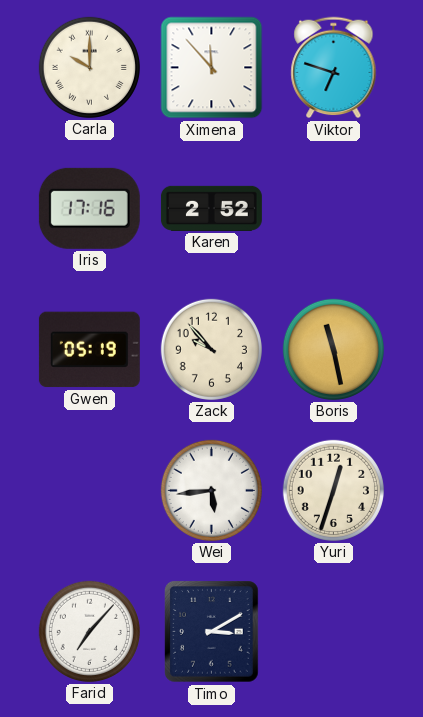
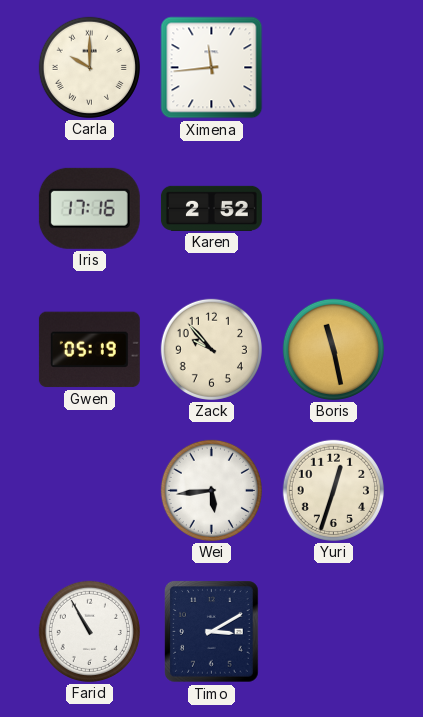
Ximena: 11:53 -> 11:44 (212, 68)
Viktor: 6:48 -> none (334, 68)
Farid: 7:07 -> 10:55 (89, 631)
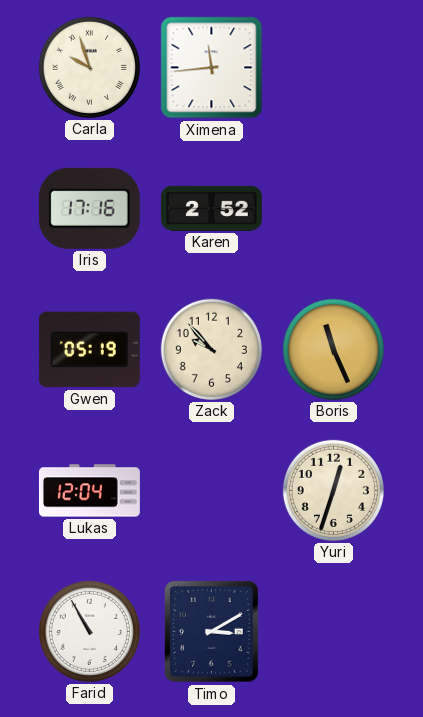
Carla: 10:00 -> 9:57 (89, 67)
Boris: 11:28 -> 11:26 (333, 349)
Lukas: none -> 12:04 (89, 491)
Wei: 5:44 -> none (211, 490)
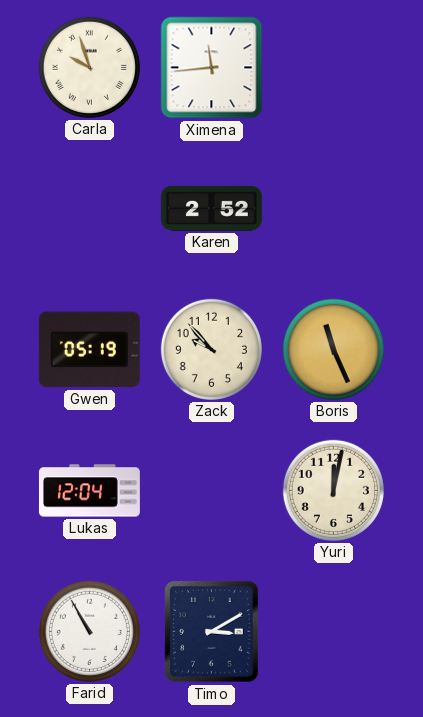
Iris: 17:16 -> none (89, 208)
Yuri: 12:33 -> 12:02 (333, 490)
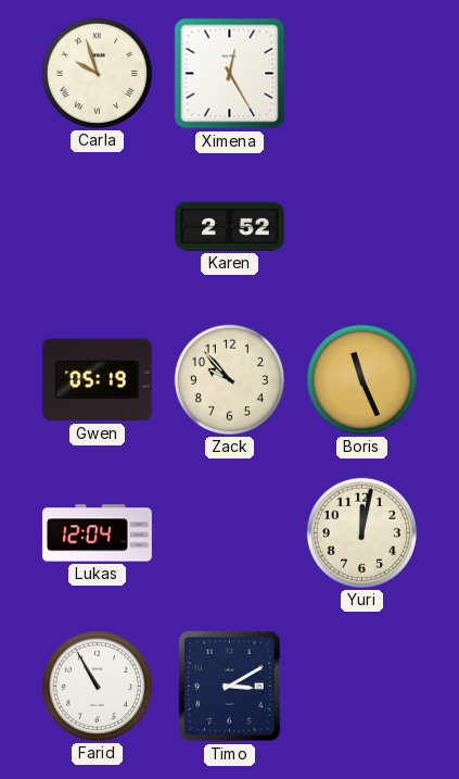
Ximena: 11:44 -> 12:25 (230, 74)
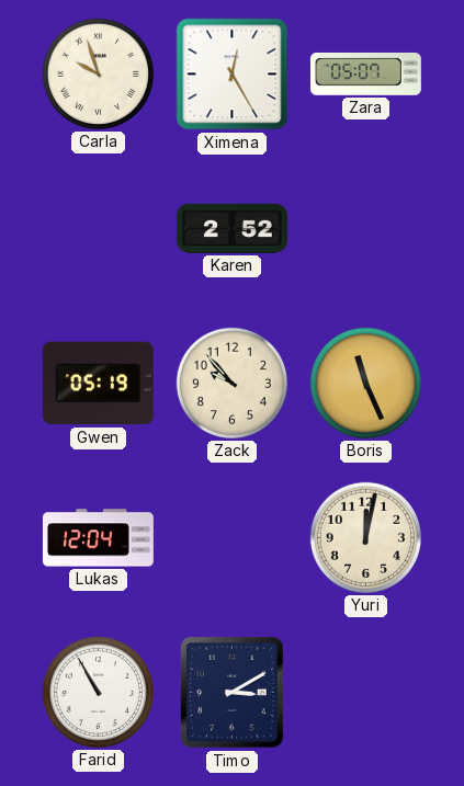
Zara: none -> 05:07 (365, 73)
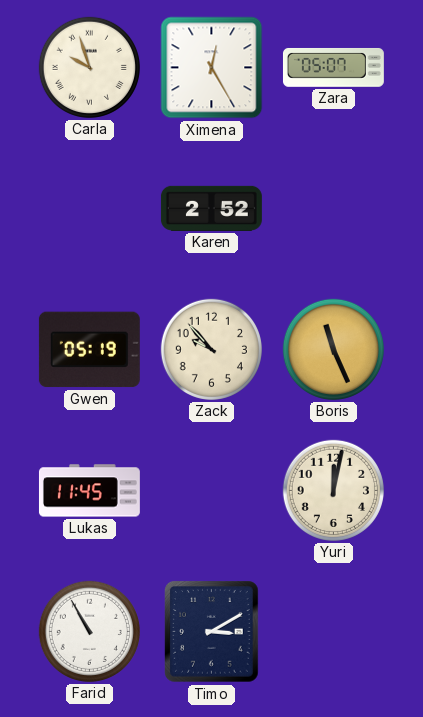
Lukas: 12:04 -> 11:45 (89, 491)
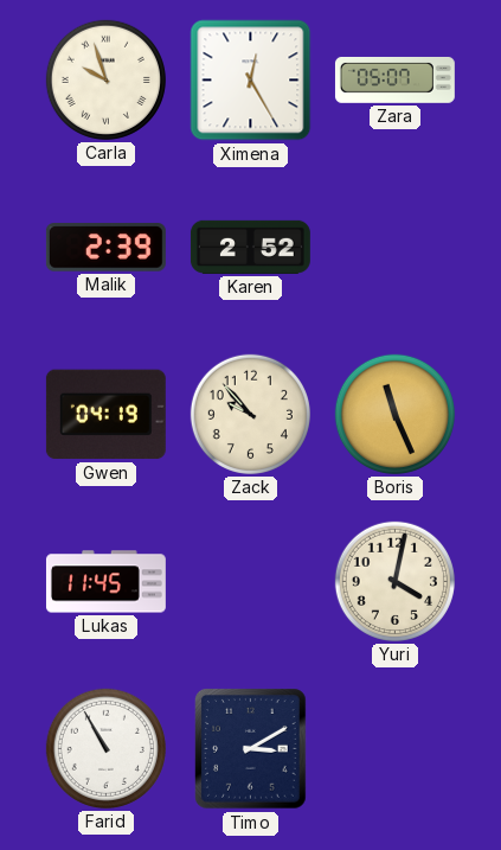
Malik: none -> 2:39 (105, 248)
Gwen: 05:19 -> 04:19 (105, 415)
Yuri: 12:02 -> 4:02 (394, 581)
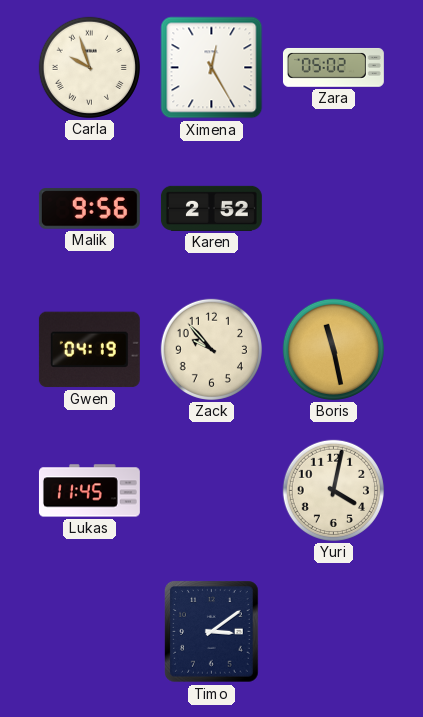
Zara: 05:07 -> 05:02 (333, 67)
Malik: 2:39 -> 9:56 (89, 209)
Boris: 11:26 -> 11:28 (333, 349)
Farid: 10:55 -> none (105, 748)
Timo: 3:10 -> 3:09 (212, 632)
